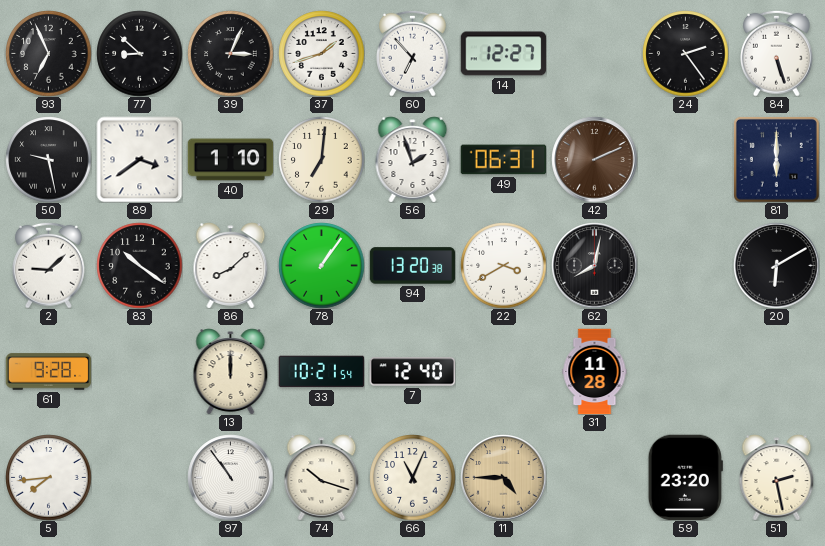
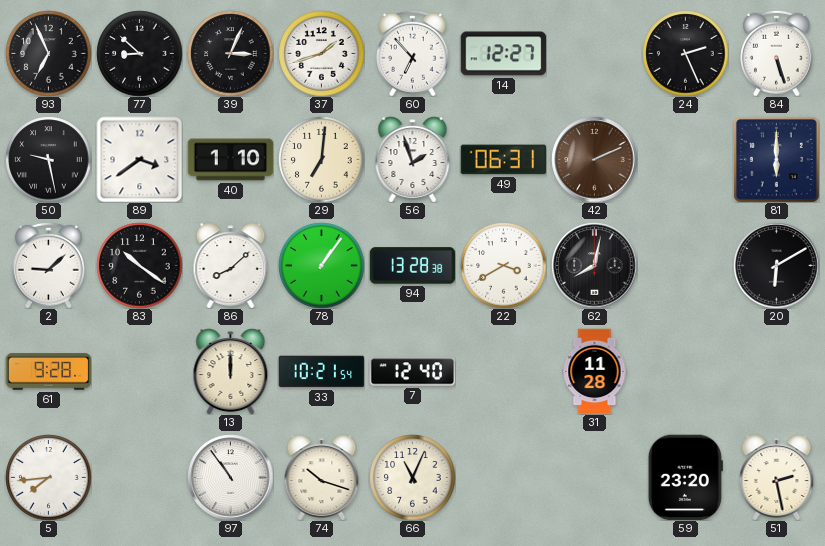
24: 2:24 -> 2:26 (685, 53)
94: 13:20 -> 13:28 (412, 266)
11: 4:45 -> none (503, 477)
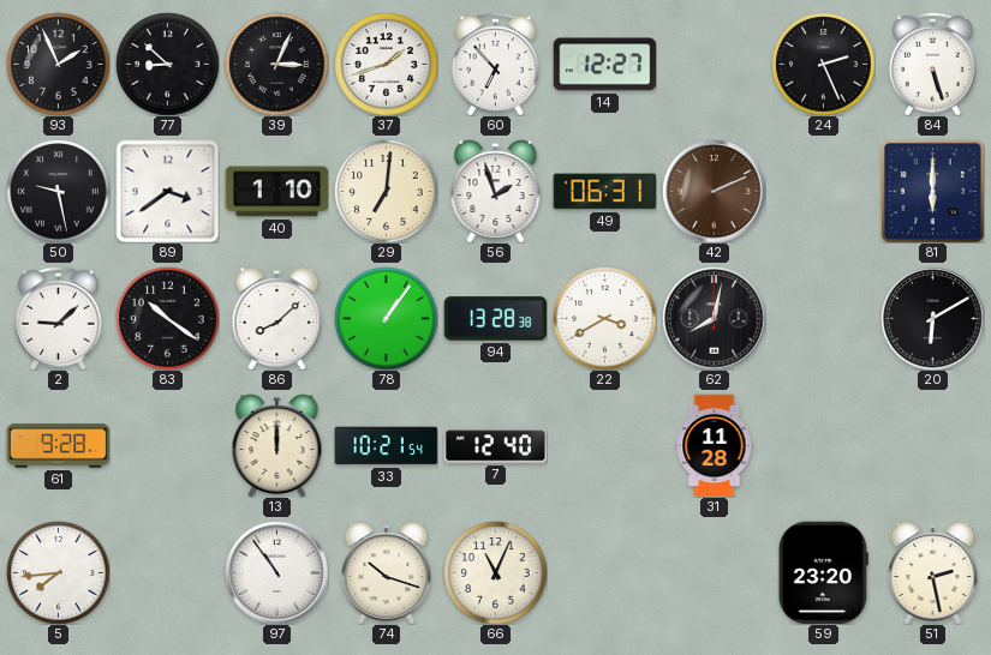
93: 6:56 -> 1:56 (58, 64)
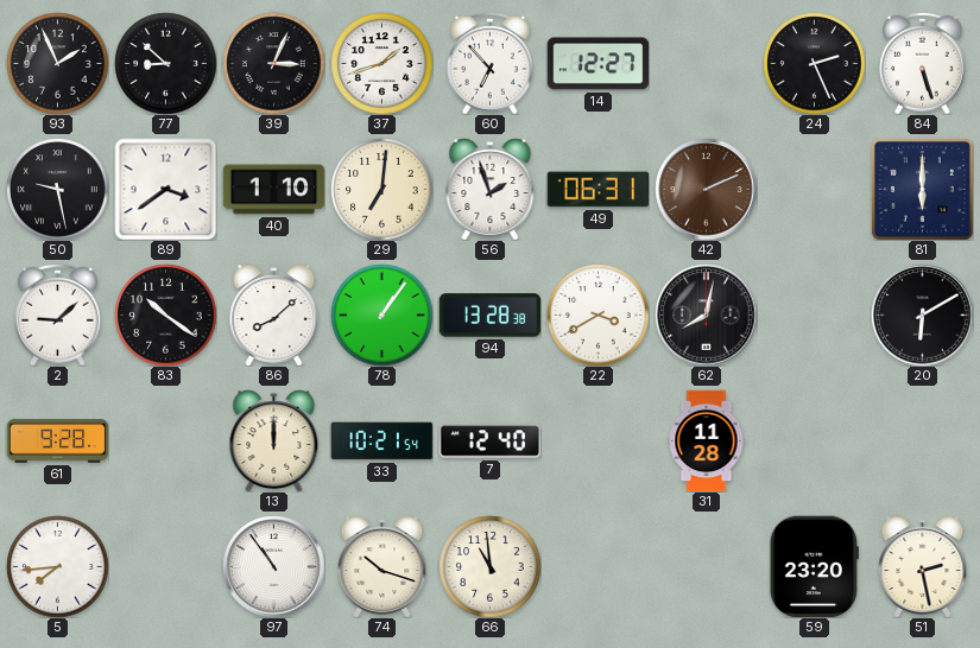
66: 11:04 -> 10:59 (489, 566)
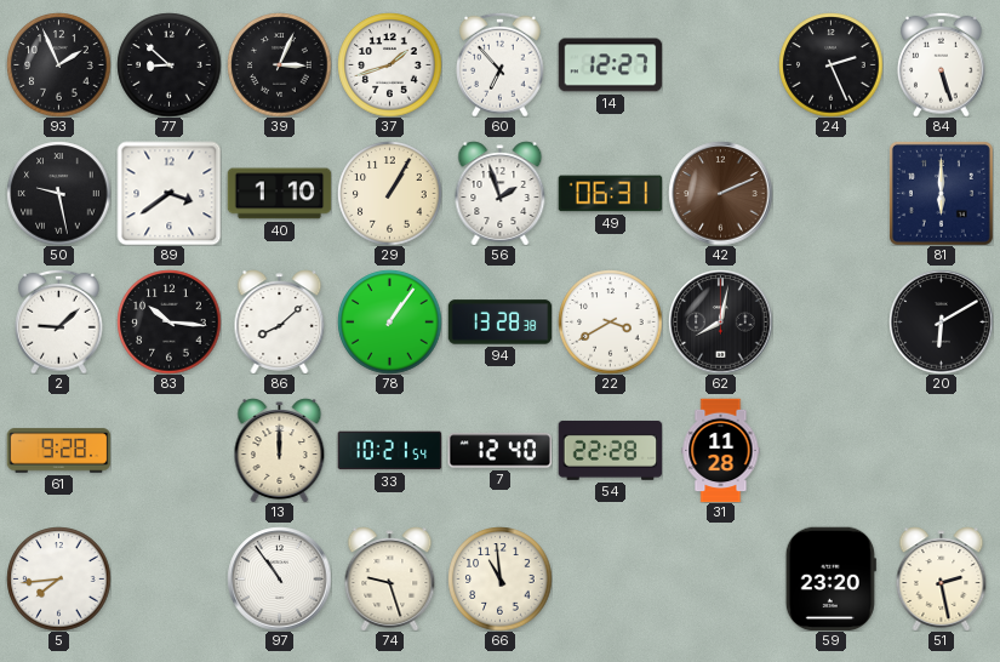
29: 7:01 -> 1:05 (389, 193)
83: 10:21 -> 10:16 (168, 321)
54: none -> 22:28 (610, 450)
74: 10:18 -> 9:27 (390, 578)
